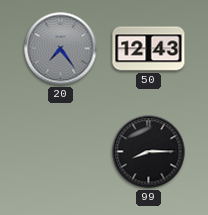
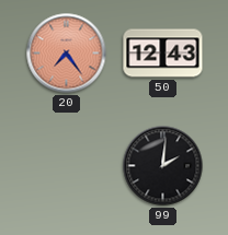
20 dial: grey -> salmon (67, 54)
99: 8:15 -> 2:01 (163, 166)
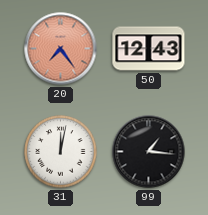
31: none -> 12:02 (61, 152)
99: 2:01 -> 1:16 (149, 152)
